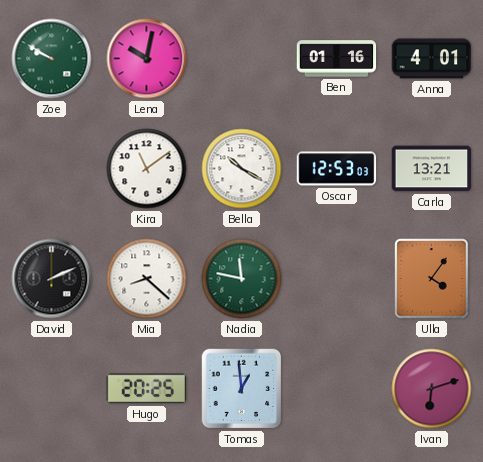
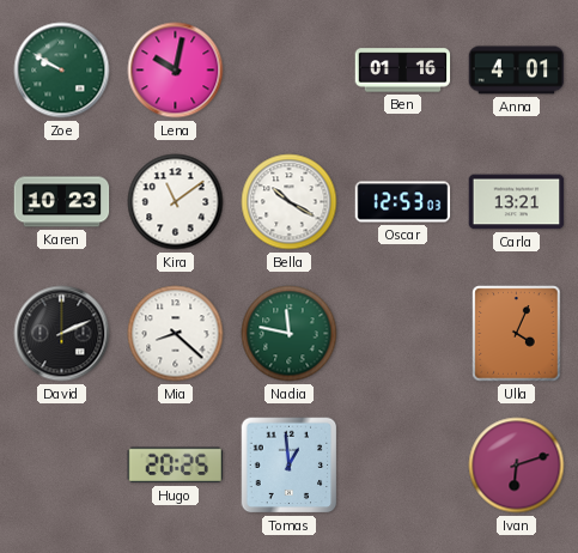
Karen: none -> 10:23 (62, 202)
Ulla: 4:06 -> 4:04 (517, 334)
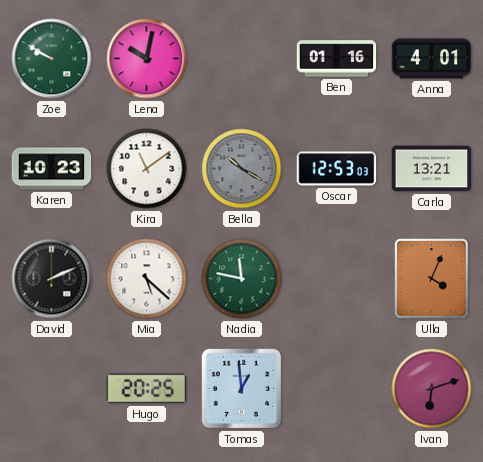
Bella dial: white -> grey (242, 169)
Mia: 8:22 -> 5:22 (147, 279)
